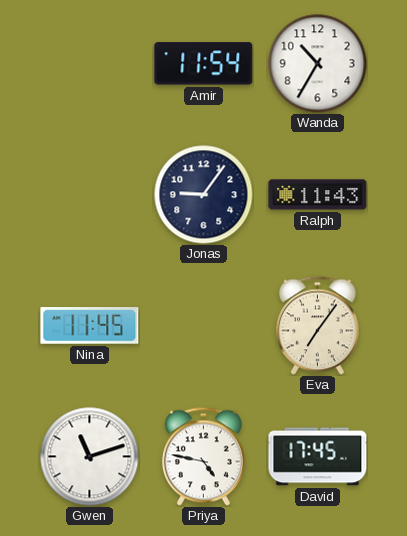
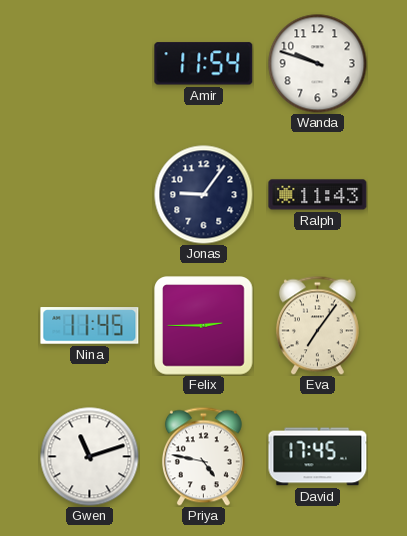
Wanda: 10:35 -> 9:48 (318, 64)
Felix: none -> 2:45 (204, 326)
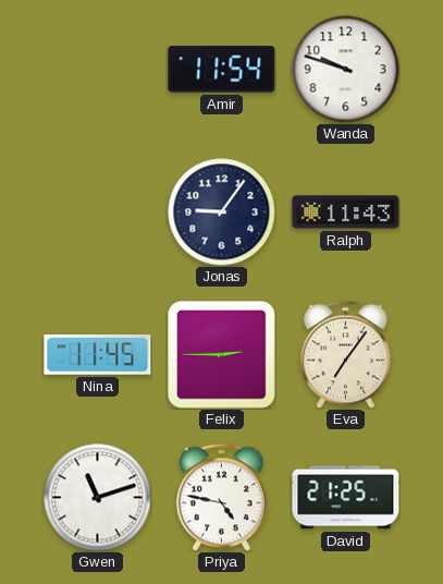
David: 17:45 -> 21:25 (346, 498)
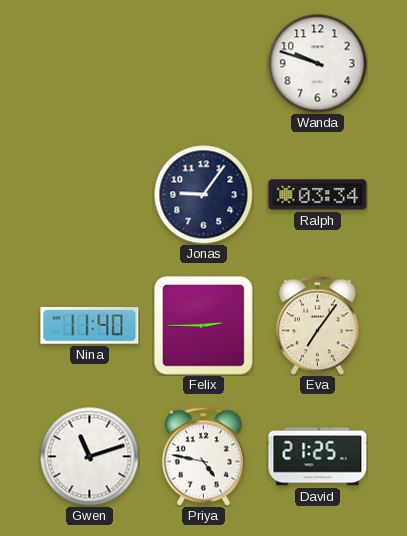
Amir: 11:54 -> none (222, 70)
Ralph: 11:43 -> 03:34 (318, 195)
Nina: 11:45 -> 11:40 (90, 326)
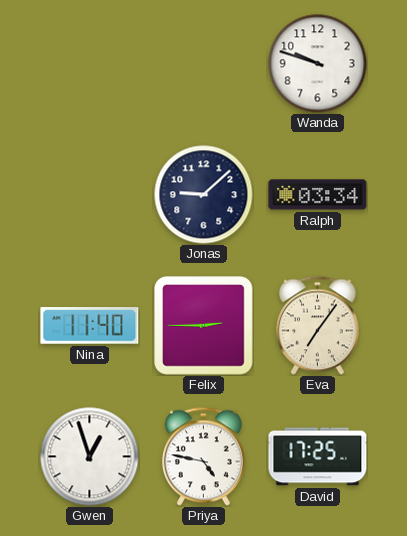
Jonas: 9:06 -> 9:08 (204, 195)
Gwen: 11:12 -> 12:57 (90, 457)
David: 21:25 -> 17:25 (318, 457)
